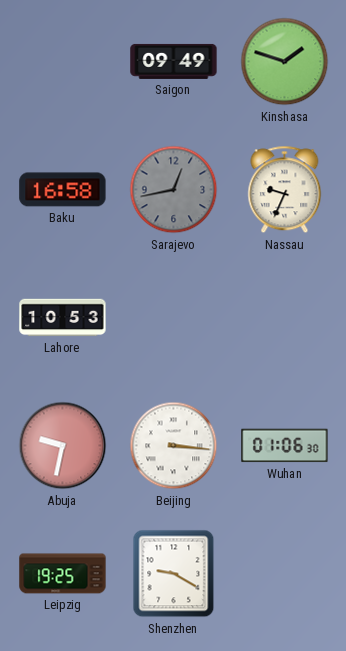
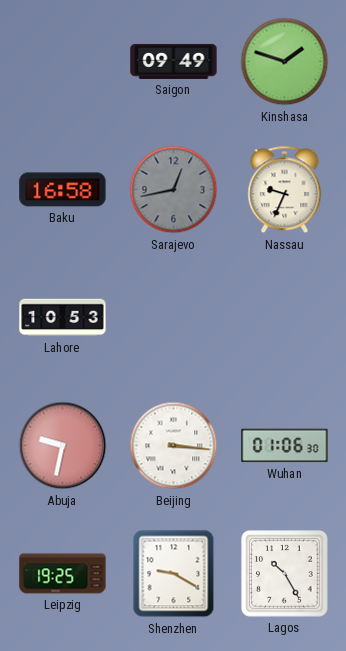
Lagos: none -> 10:25 (285, 574)
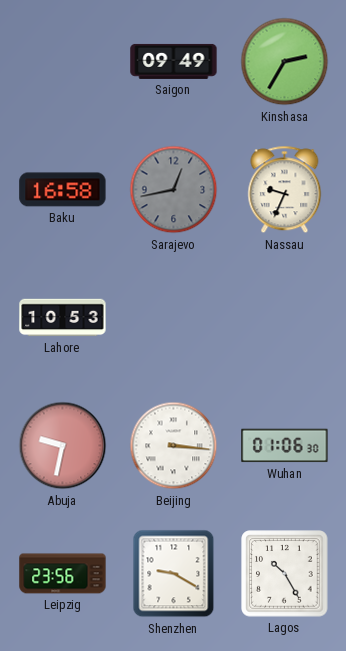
Kinshasa: 1:48 -> 2:35 (285, 62)
Leipzig: 19:25 -> 23:56 (63, 574)
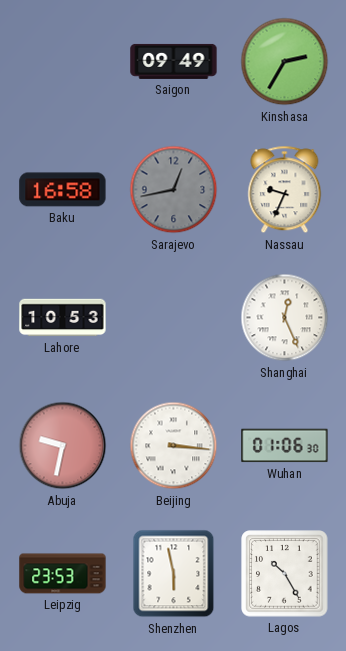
Shanghai: none -> 12:26 (285, 318)
Leipzig: 23:56 -> 23:53 (63, 574)
Shenzhen: 9:20 -> 5:58 (174, 574)
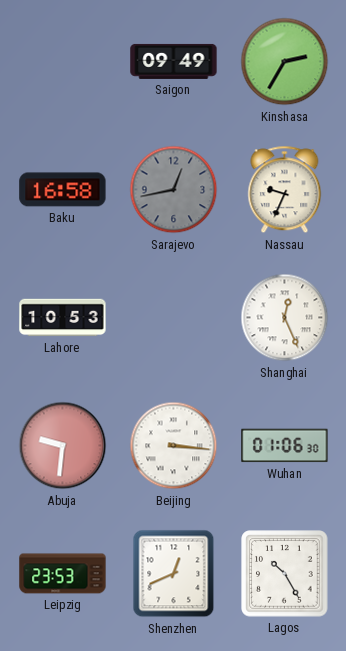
Abuja: 9:32 -> 9:31 (63, 446)
Shenzhen: 5:58 -> 12:41 (174, 574)
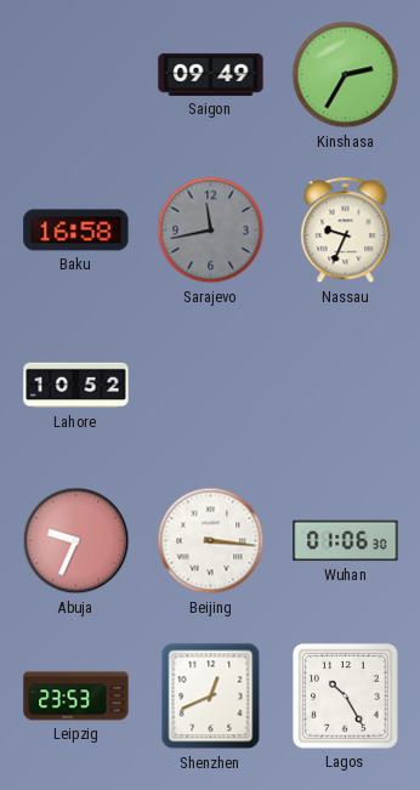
Sarajevo: 12:43 -> 11:43 (211, 231)
Lahore: 10:53 -> 10:52 (76, 386)
Shanghai: 12:26 -> none (285, 318)
Abuja: 9:31 -> 9:34 (76, 541)
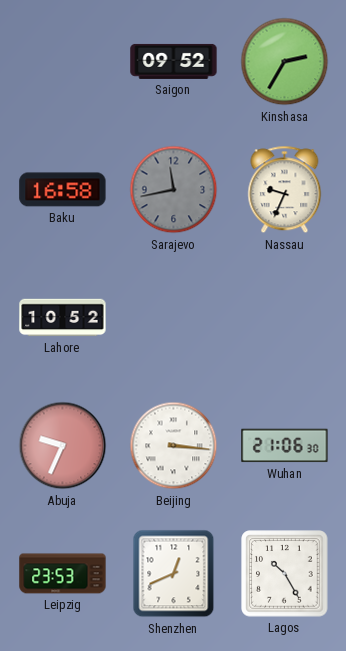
Saigon: 09:49 -> 09:52 (174, 61)
Wuhan: 01:06 -> 21:06 (285, 446)
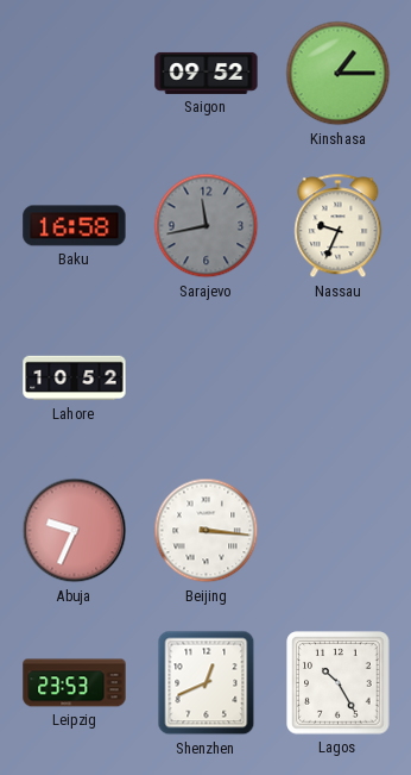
Kinshasa: 2:35 -> 1:15 (339, 74)
Wuhan: 21:06 -> none (285, 446)
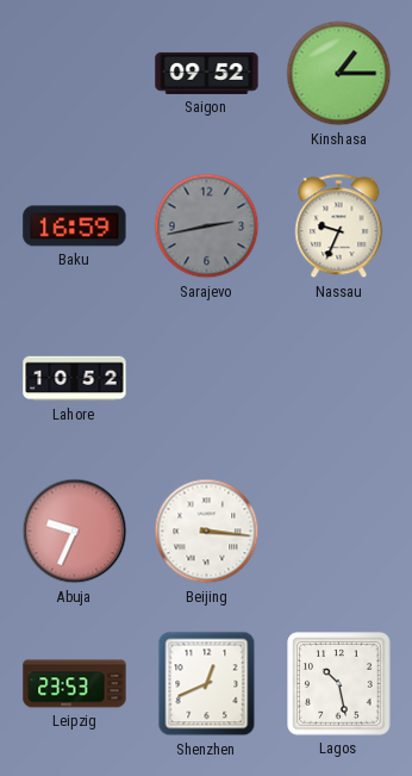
Baku: 16:58 -> 16:59 (75, 226)
Sarajevo: 11:43 -> 2:43 (207, 226)
Lagos: 10:25 -> 10:28 (339, 684)
